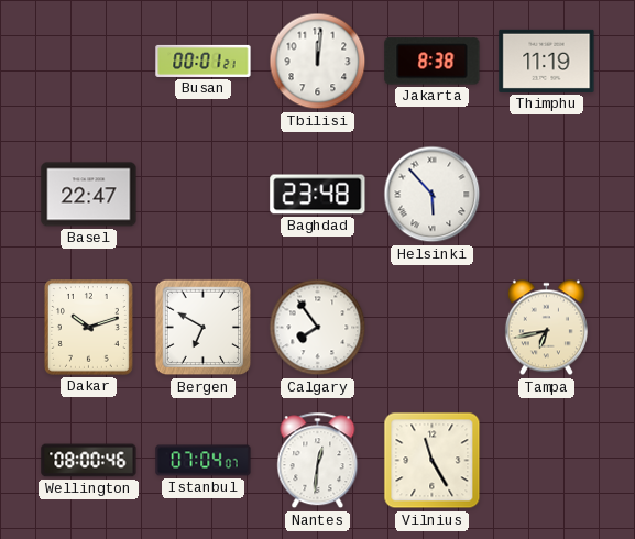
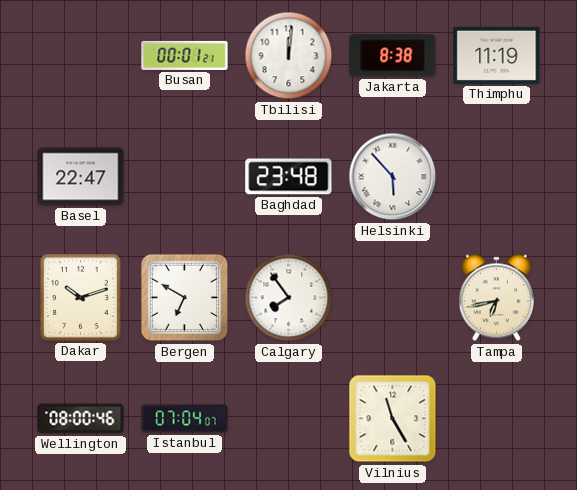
Nantes: 12:31 -> none (318, 461)
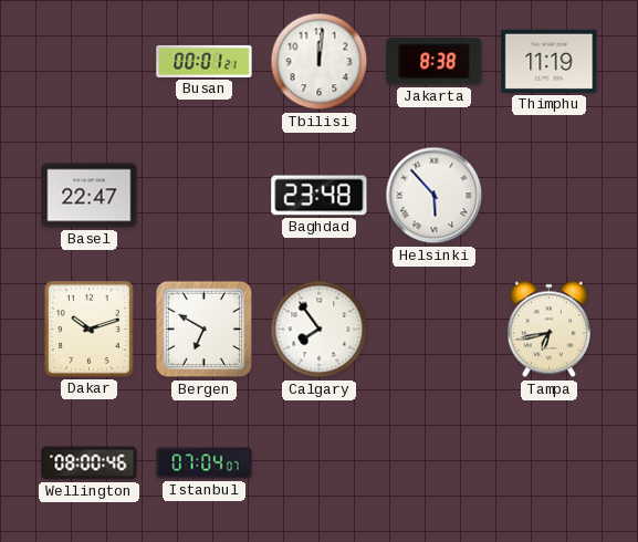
Vilnius: 11:25 -> none (393, 419)
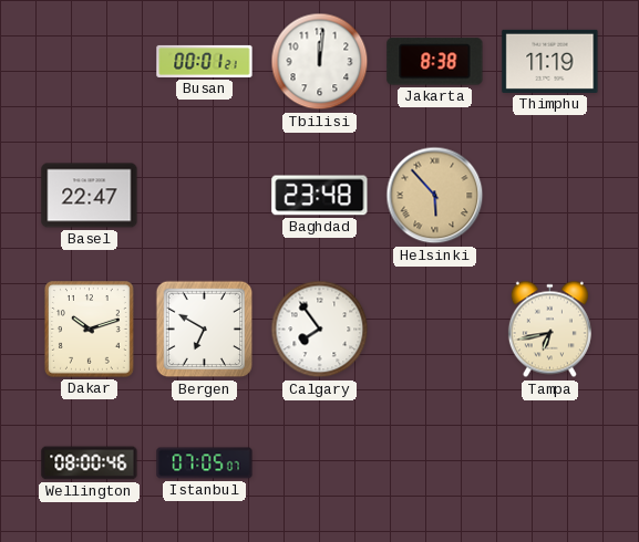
Helsinki dial: white -> champagne (435, 196)
Istanbul: 07:04 -> 07:05 (205, 463)
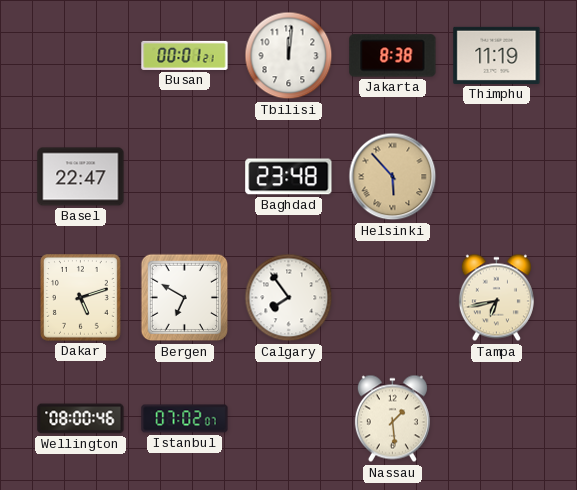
Dakar: 10:12 -> 5:12 (80, 298)
Istanbul: 07:05 -> 07:02 (185, 419)
Nassau: none -> 1:29 (392, 419)
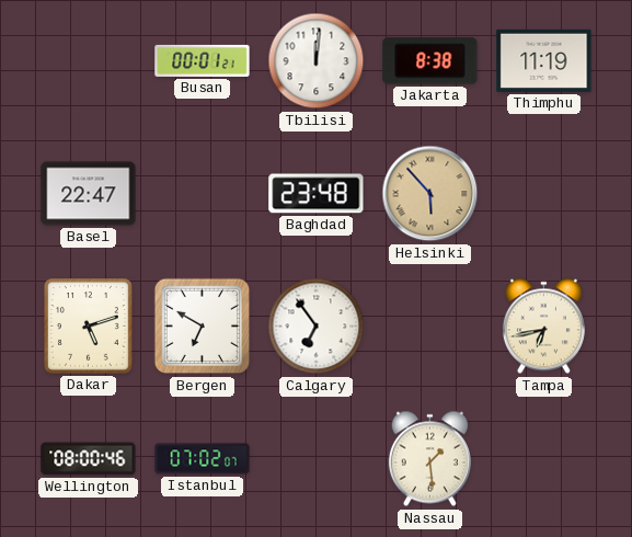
Calgary: 7:54 -> 6:54 (317, 327)
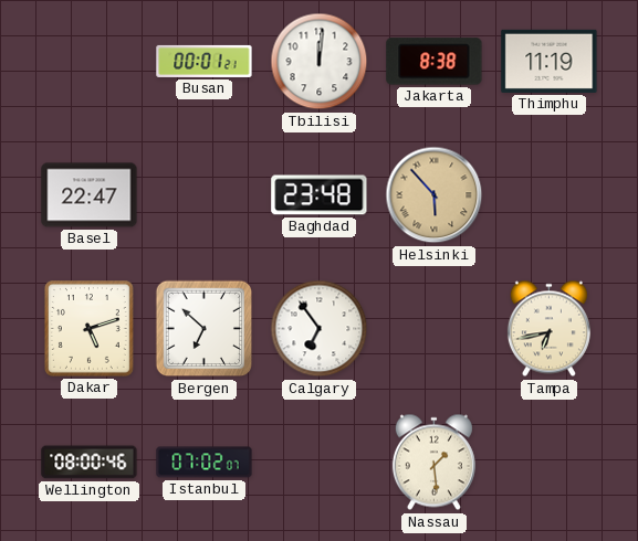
Bergen: 6:50 -> 6:52 (205, 329)
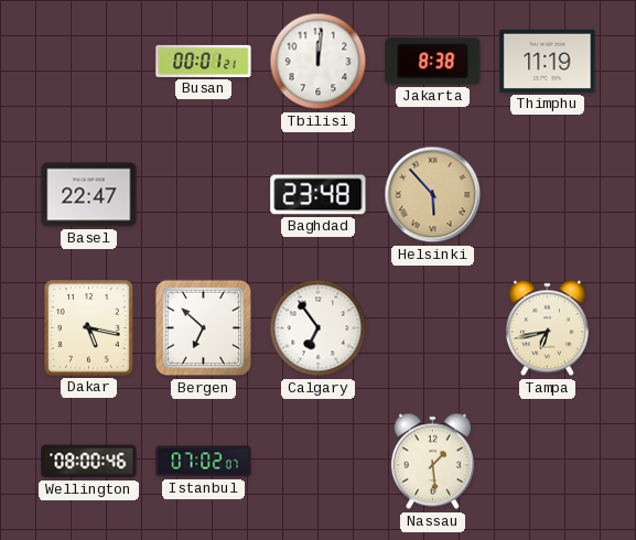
Dakar: 5:12 -> 5:17 (88, 328)
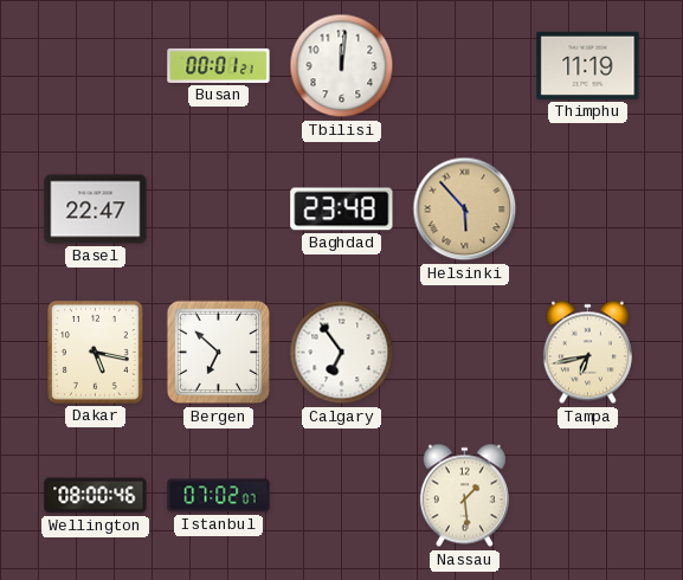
Jakarta: 8:38 -> none (433, 62)
